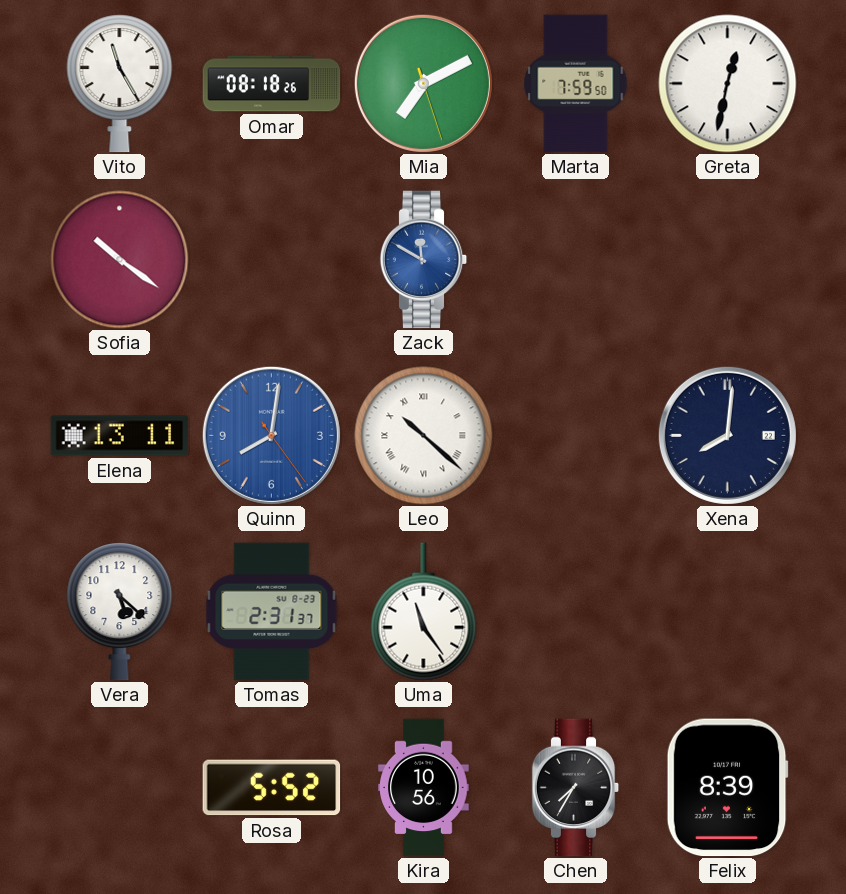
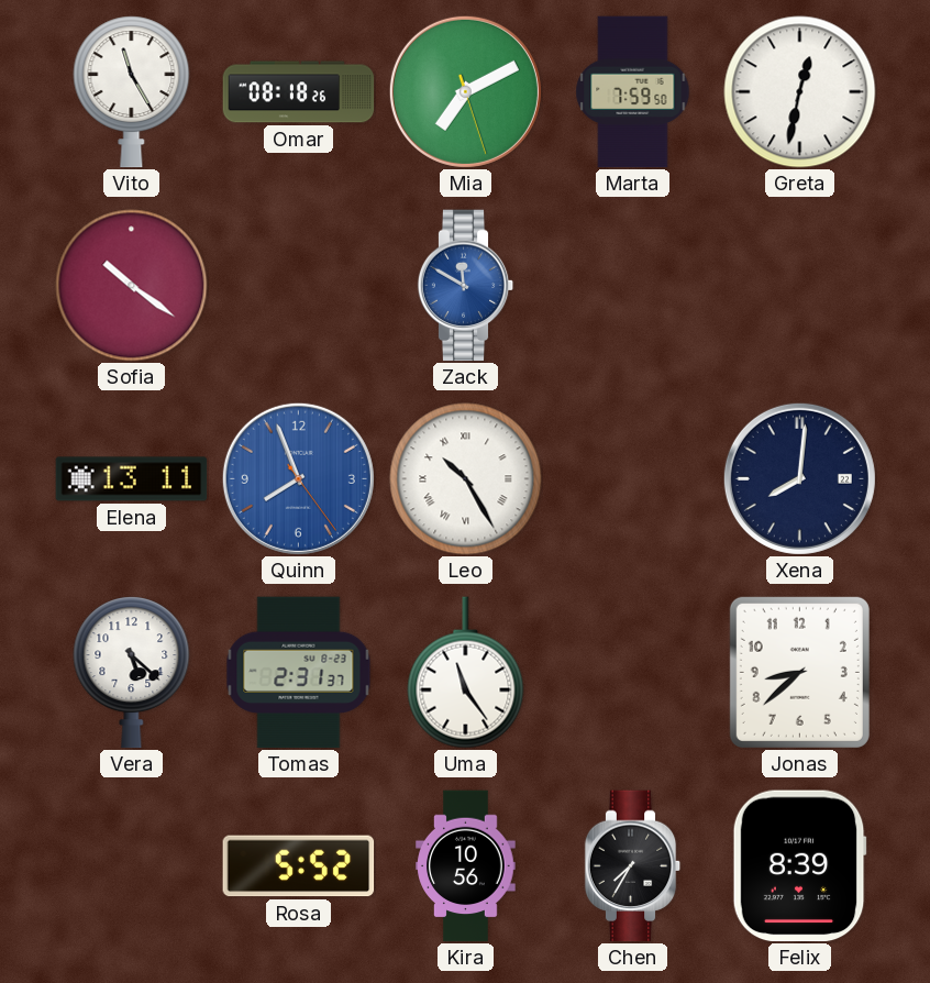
Quinn: 8:01 -> 7:56 (298, 478)
Leo: 10:22 -> 10:25 (466, 479)
Jonas: none -> 8:38 (799, 672)
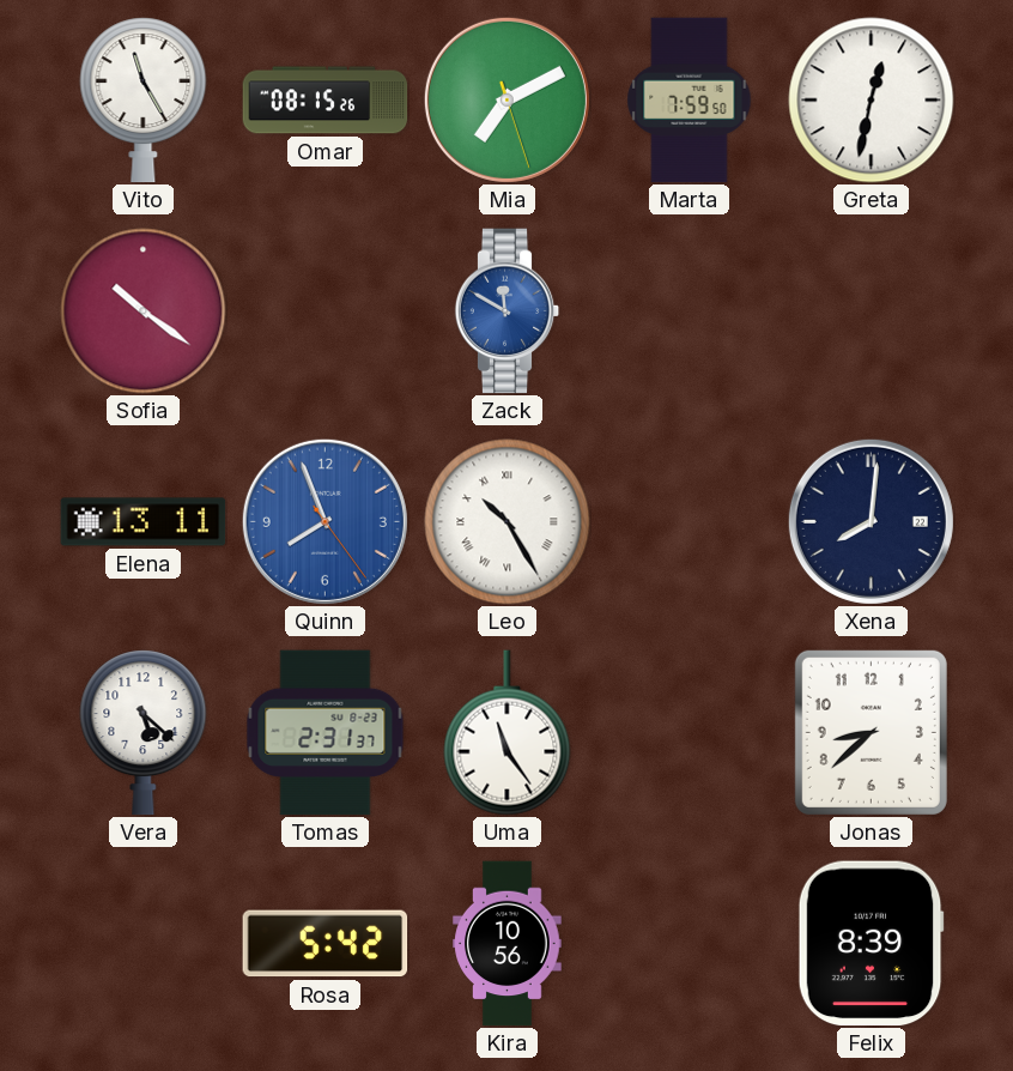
Omar: 08:18 -> 08:15 (326, 101)
Rosa: 5:52 -> 5:42 (326, 944)
Chen: 7:35 -> none (633, 866)
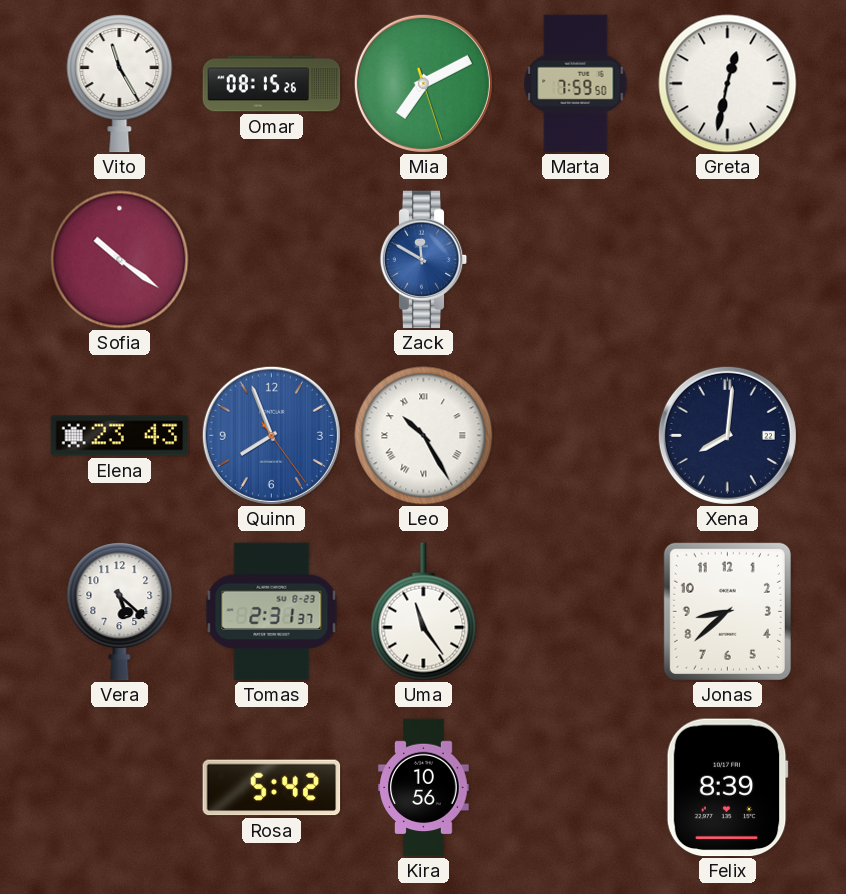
Elena: 13:11 -> 23:43 (120, 436)
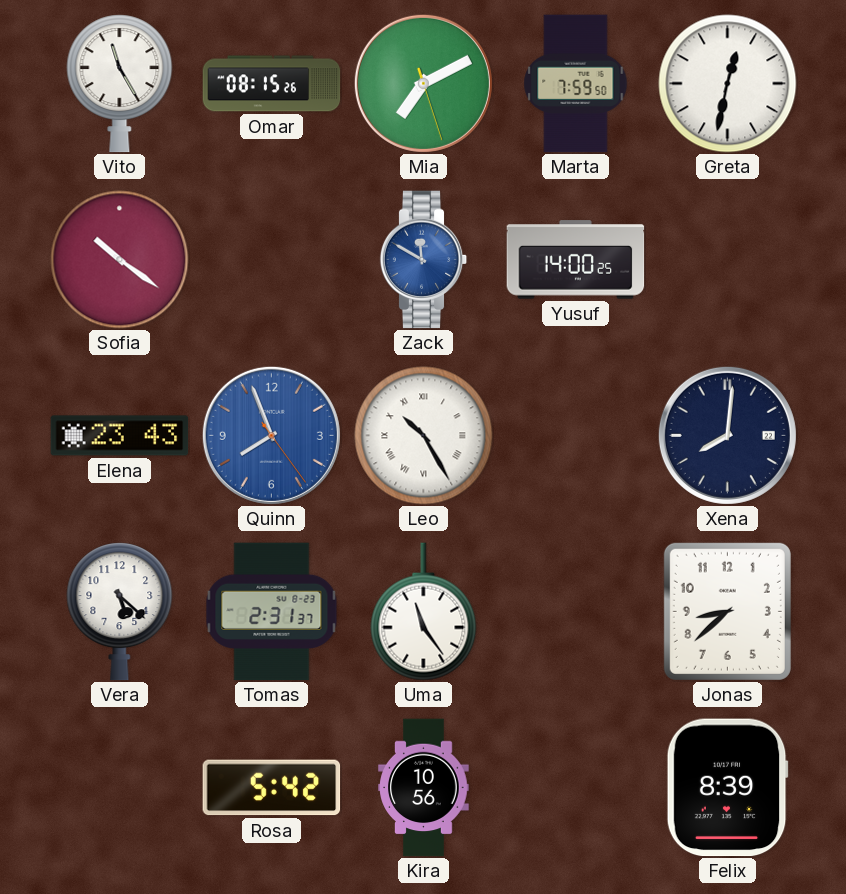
Yusuf: none -> 14:00 (576, 260)
